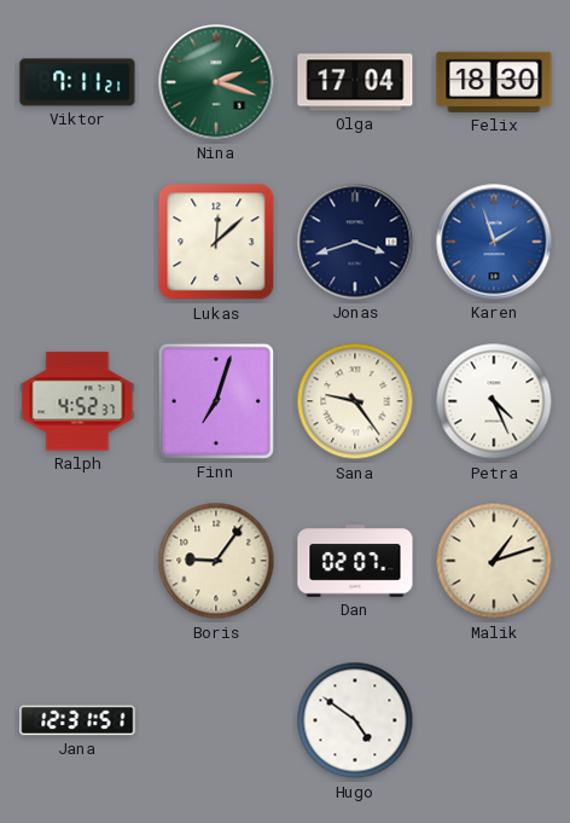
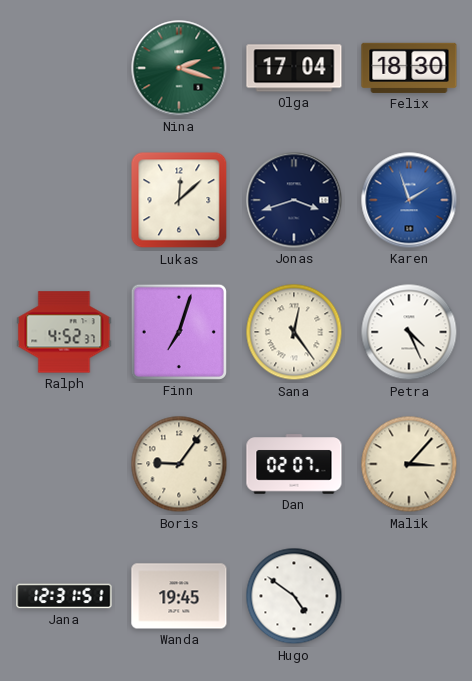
Viktor: 7:11 -> none (77, 82)
Sana: 9:24 -> 12:24 (294, 332)
Malik: 1:12 -> 3:07 (409, 464)
Wanda: none -> 19:45 (179, 596)
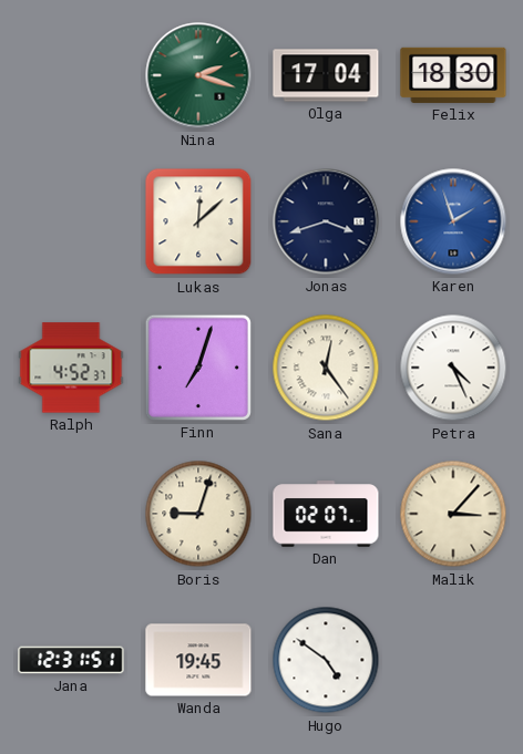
Boris: 9:06 -> 9:03 (198, 514)
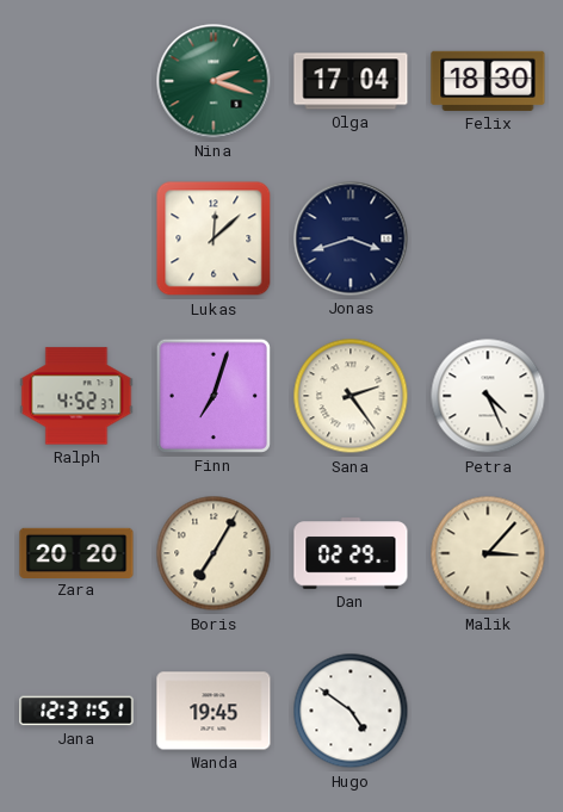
Karen: 1:57 -> none (453, 221)
Sana: 12:24 -> 2:24 (351, 396)
Zara: none -> 20:20 (76, 552)
Boris: 9:03 -> 7:05 (214, 553)
Dan: 02:07 -> 02:29 (351, 553)
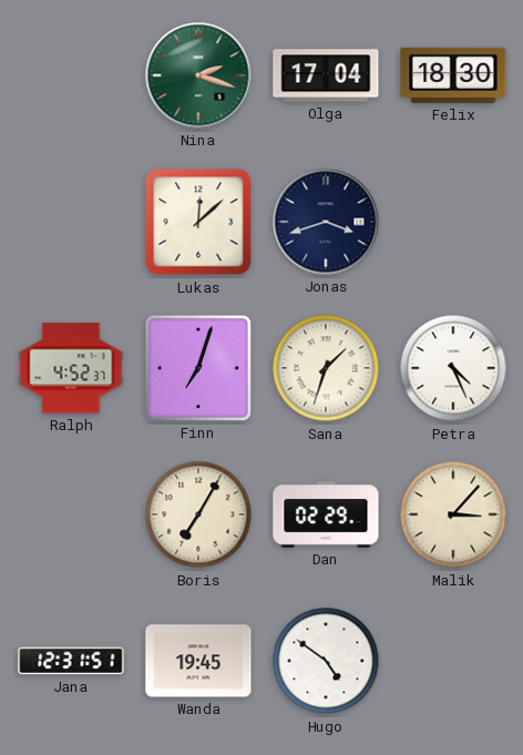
Sana: 2:24 -> 1:33 (326, 368)
Zara: 20:20 -> none (76, 552)
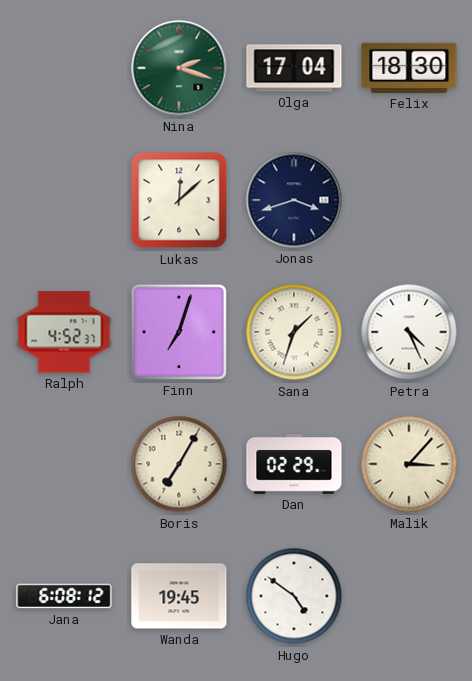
Jana: 12:31 -> 6:08 (64, 596)
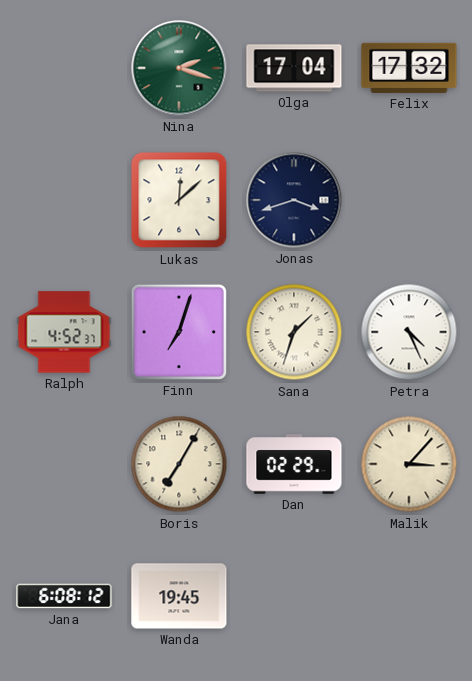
Felix: 18:30 -> 17:32 (409, 68)
Hugo: 4:51 -> none (294, 596)
